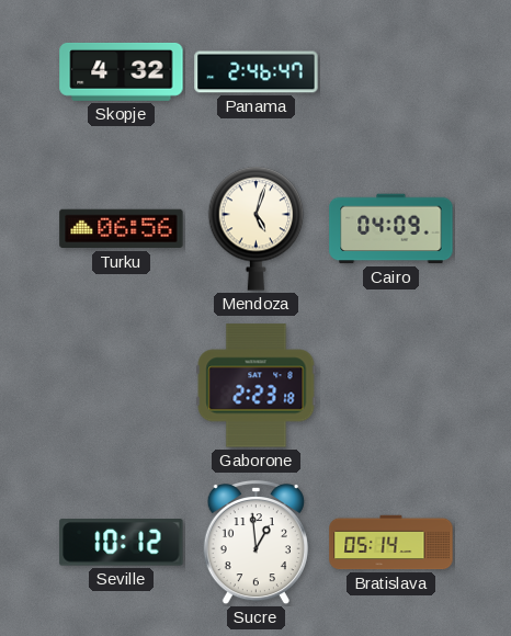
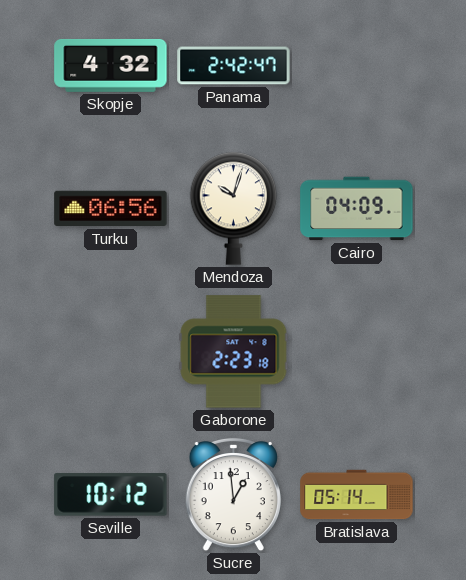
Panama: 2:46 -> 2:42 (234, 66)
Mendoza: 5:03 -> 10:03 (234, 208)
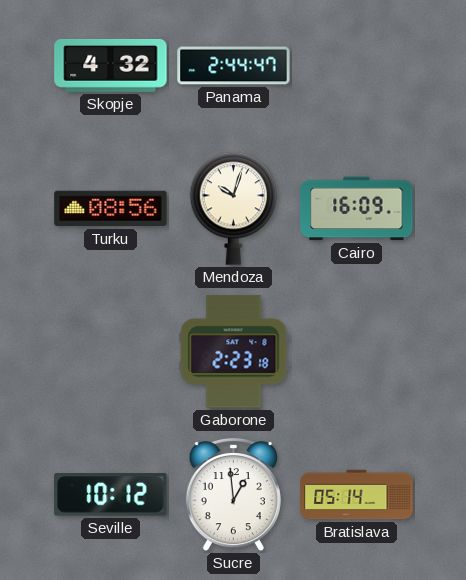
Panama: 2:42 -> 2:44 (234, 66)
Turku: 06:56 -> 08:56 (111, 209)
Cairo: 04:09 -> 16:09 (357, 209)
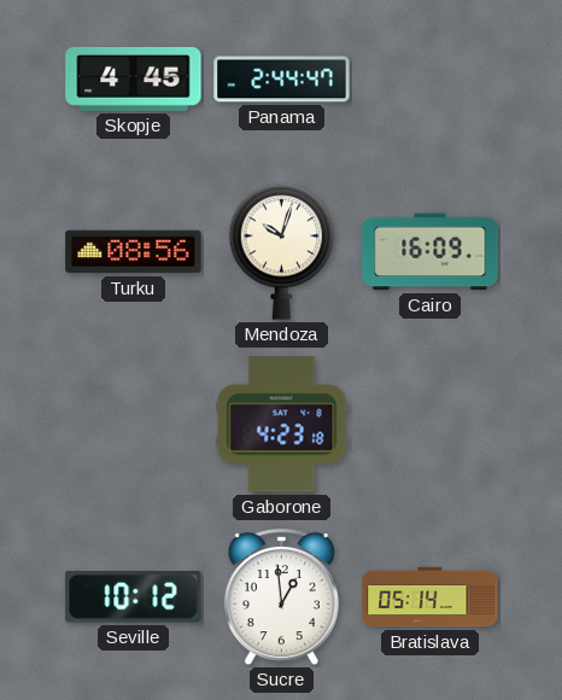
Skopje: 4:32 -> 4:45 (134, 78)
Gaborone: 2:23 -> 4:23 (282, 425)
